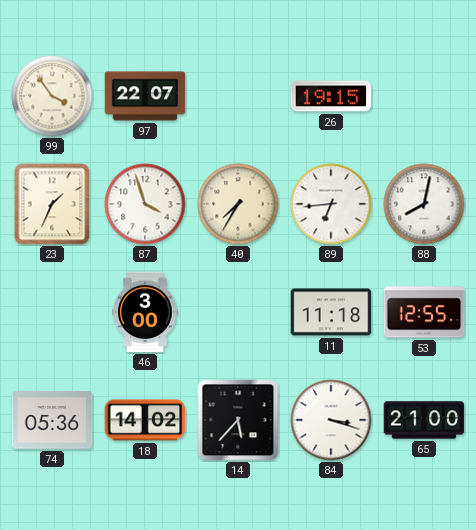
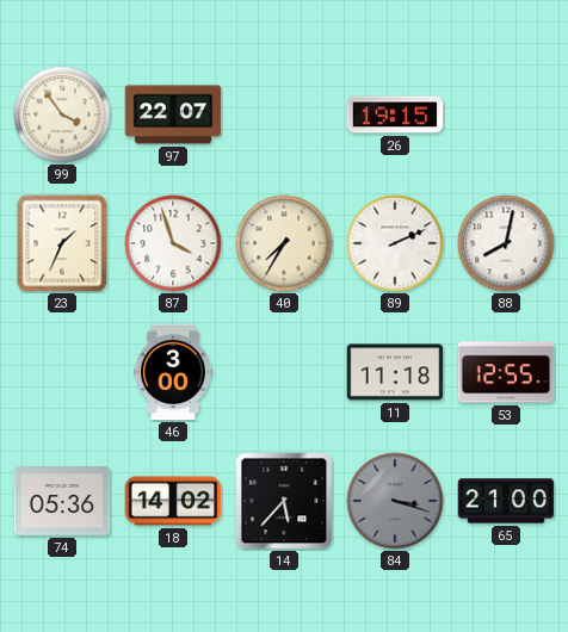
89: 6:44 -> 2:11 (395, 243)
84 dial: white -> grey (395, 501)
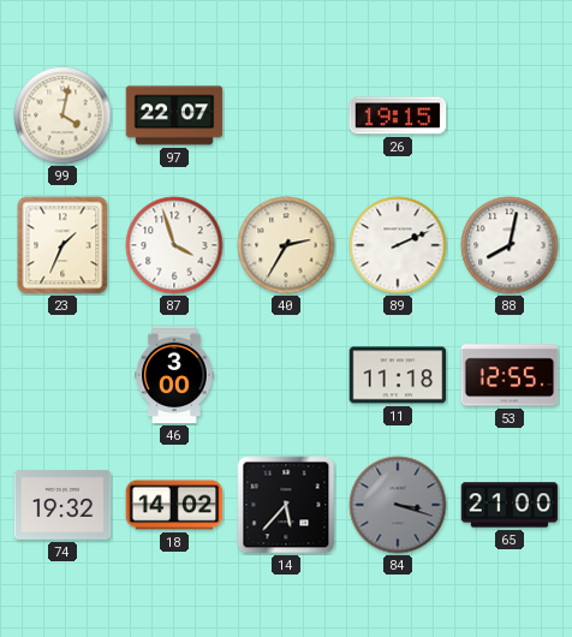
99: 3:54 -> 4:02 (62, 115)
40: 7:35 -> 2:35 (286, 245)
74: 05:36 -> 19:32 (62, 505)
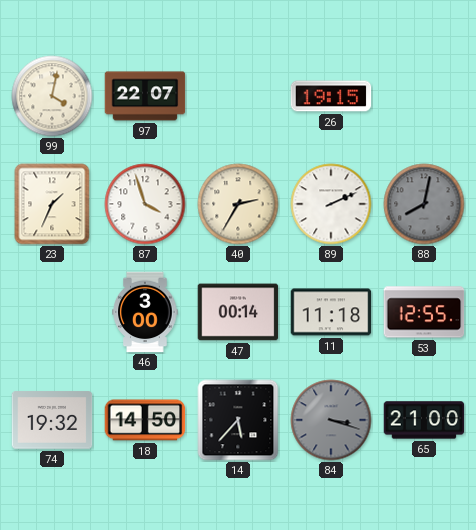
88 dial: white -> grey (424, 204)
47: none -> 00:14 (238, 312)
18: 14:02 -> 14:50 (145, 420)
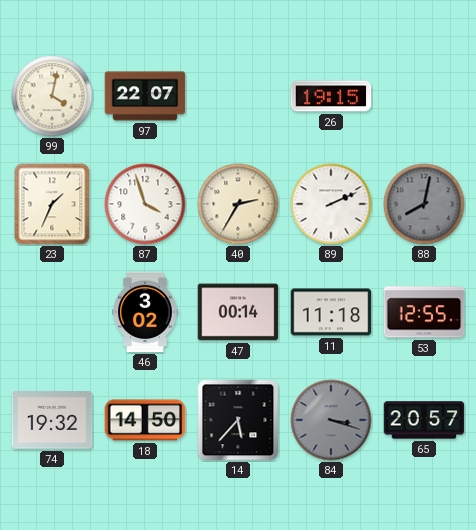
46: 3:00 -> 3:02 (145, 312)
65: 21:00 -> 20:57 (424, 420)
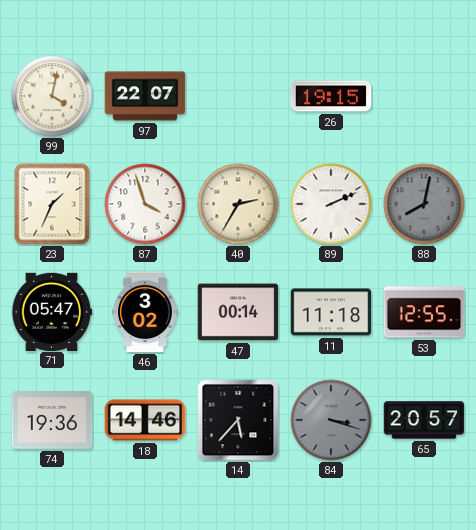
71: none -> 05:47 (52, 311)
74: 19:32 -> 19:36 (52, 420)
18: 14:50 -> 14:46 (145, 420)
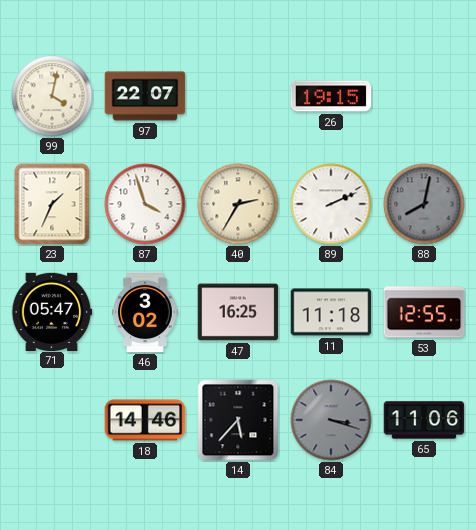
47: 00:14 -> 16:25 (238, 312)
74: 19:36 -> none (52, 420)
65: 20:57 -> 11:06 (424, 420)
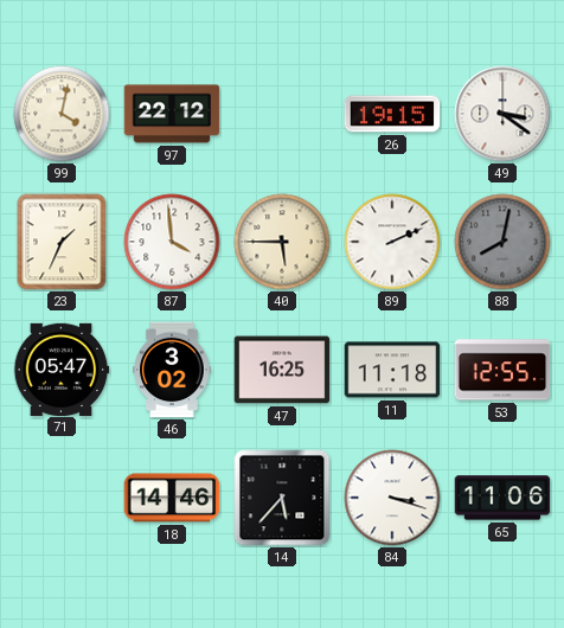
97: 22:07 -> 22:12 (172, 114)
49: none -> 3:21 (502, 114)
87: 3:57 -> 3:59 (172, 242)
40: 2:35 -> 5:45 (282, 242)
84 dial: grey -> white (392, 498)
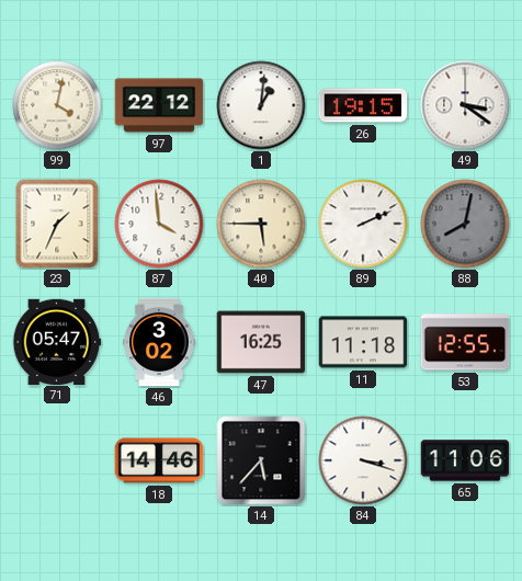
1: none -> 1:01 (261, 105)
